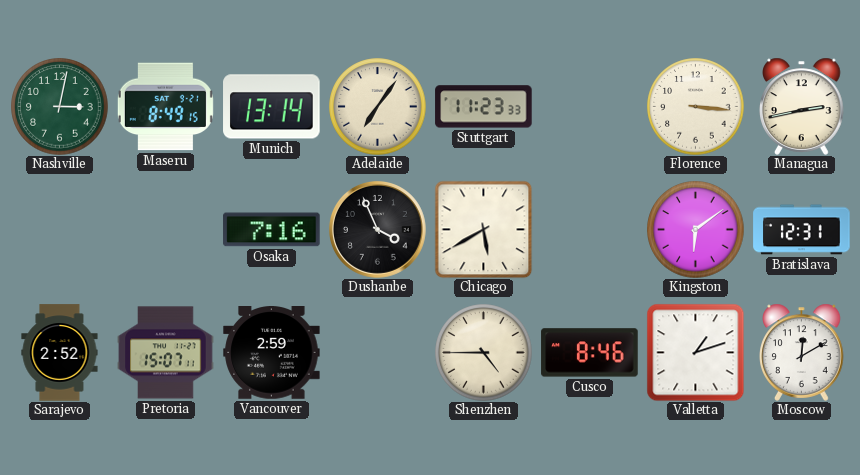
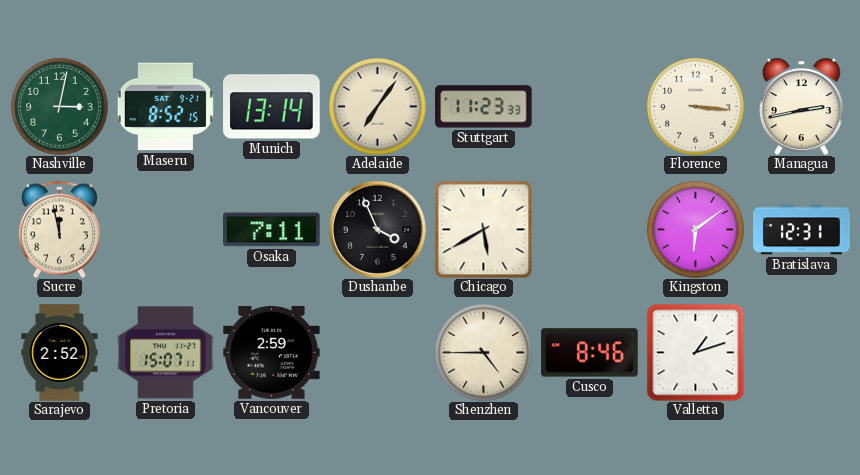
Maseru: 8:49 -> 8:52 (165, 107)
Sucre: none -> 11:58 (59, 229)
Osaka: 7:16 -> 7:11 (272, 230)
Moscow: 12:10 -> none (802, 352)
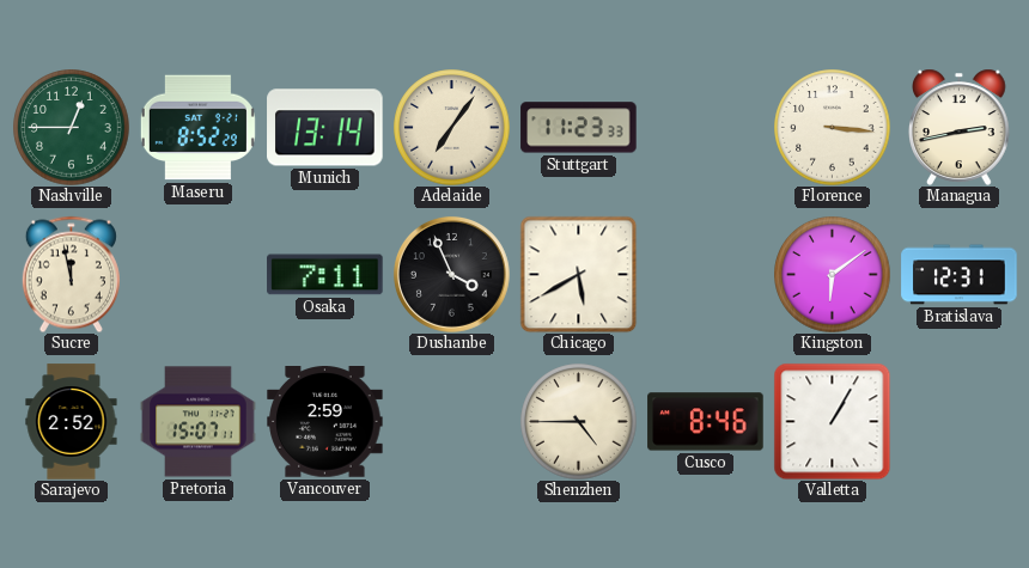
Nashville: 3:02 -> 12:45 (72, 128)
Maseru: 8:52:15 -> 8:52:29 (197, 128)
Valletta: 1:12 -> 1:05 (832, 421)
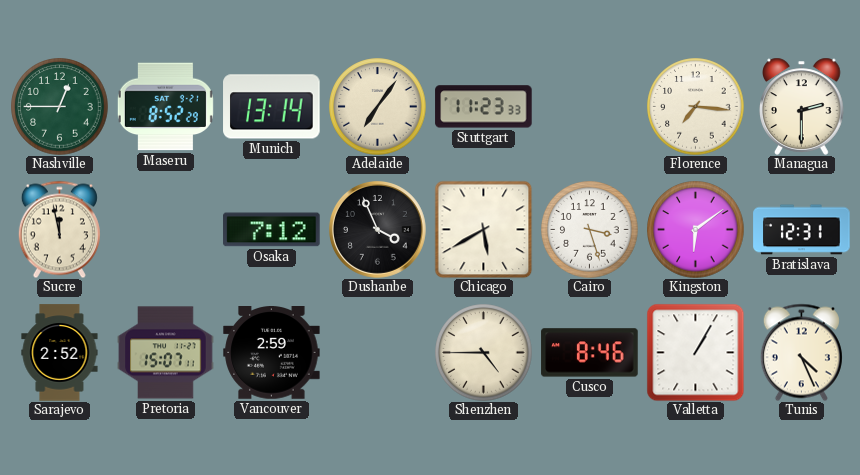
Florence: 3:16 -> 7:16 (696, 107)
Managua: 2:43 -> 2:30 (802, 106)
Osaka: 7:11 -> 7:12 (272, 230)
Cairo: none -> 3:27 (590, 230)
Tunis: none -> 4:26 (801, 352)
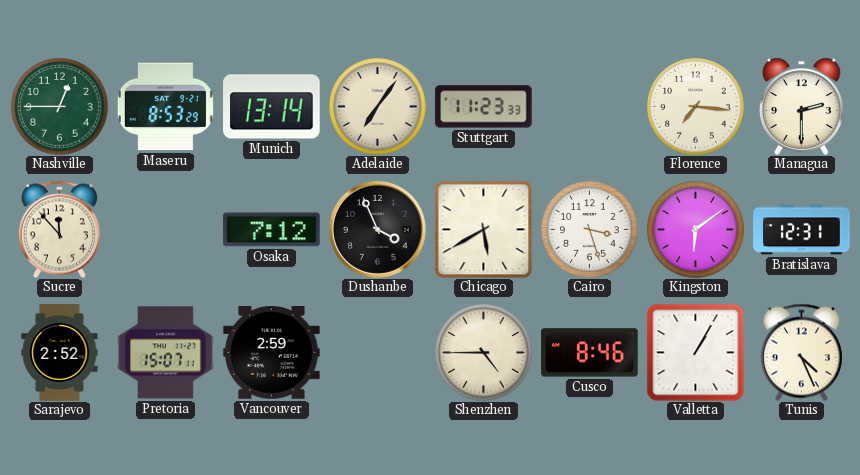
Maseru: 8:52 -> 8:53 (165, 107)
Sucre: 11:58 -> 11:53 (59, 229)
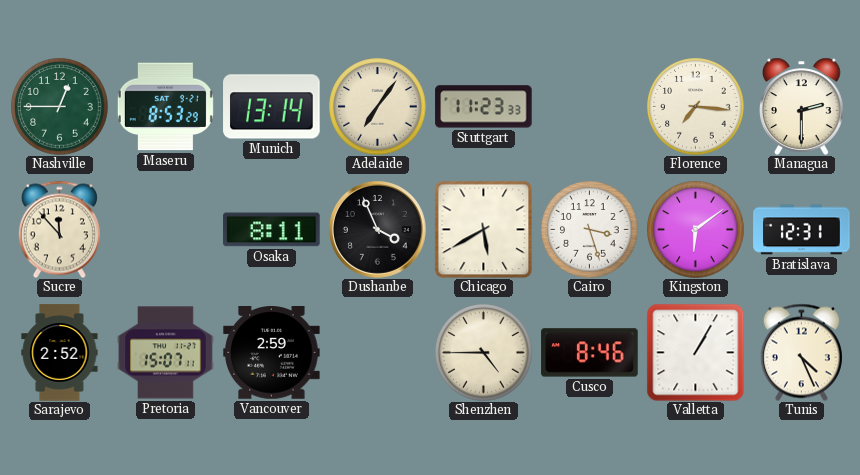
Osaka: 7:12 -> 8:11 (272, 230)
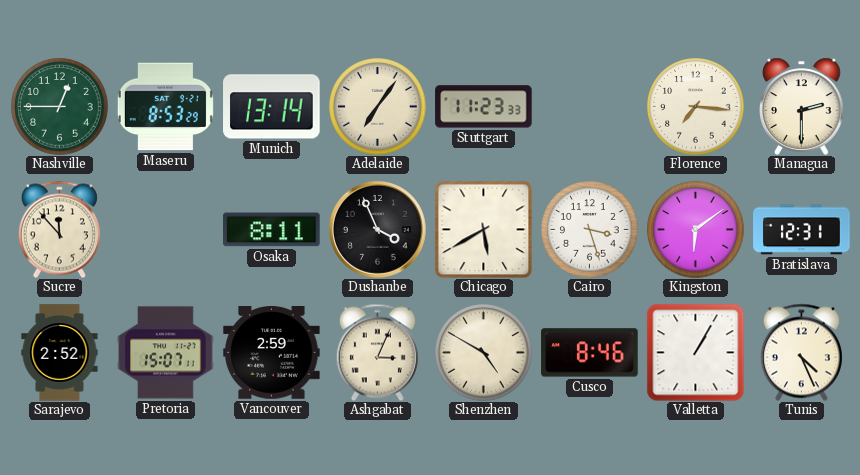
Ashgabat: none -> 3:04 (377, 352)
Shenzhen: 4:45 -> 4:50 (484, 353)
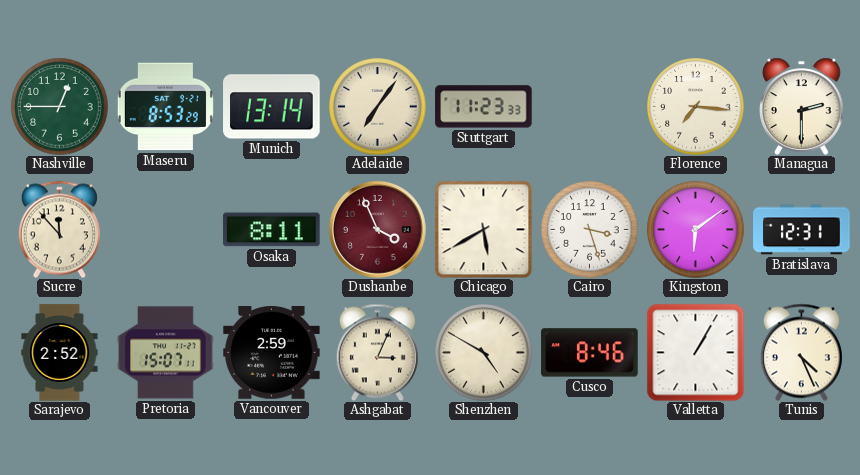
Dushanbe dial: black -> burgundy (377, 229)
